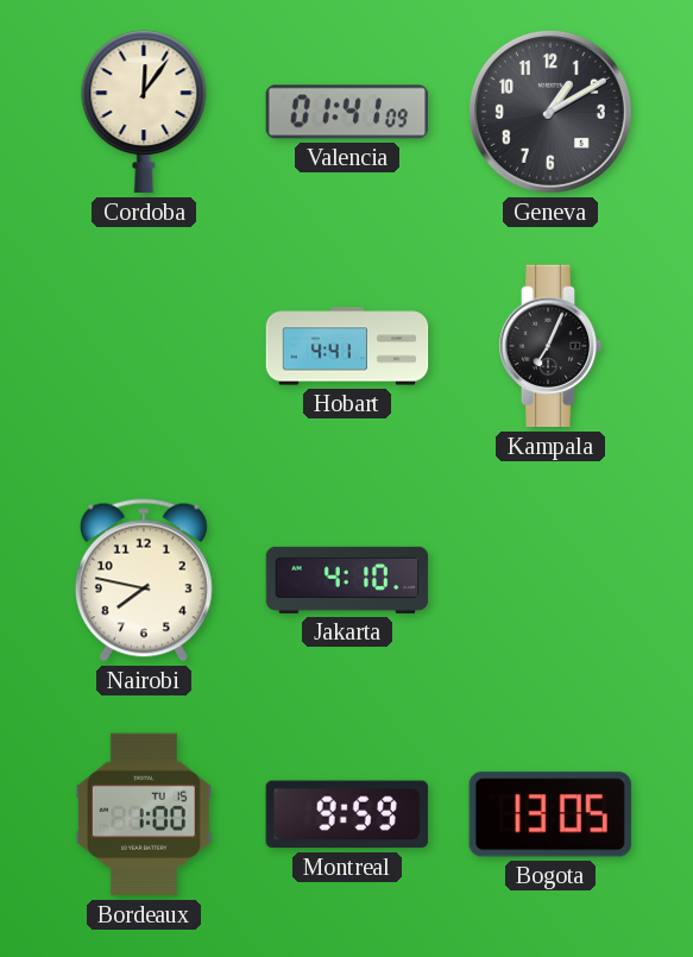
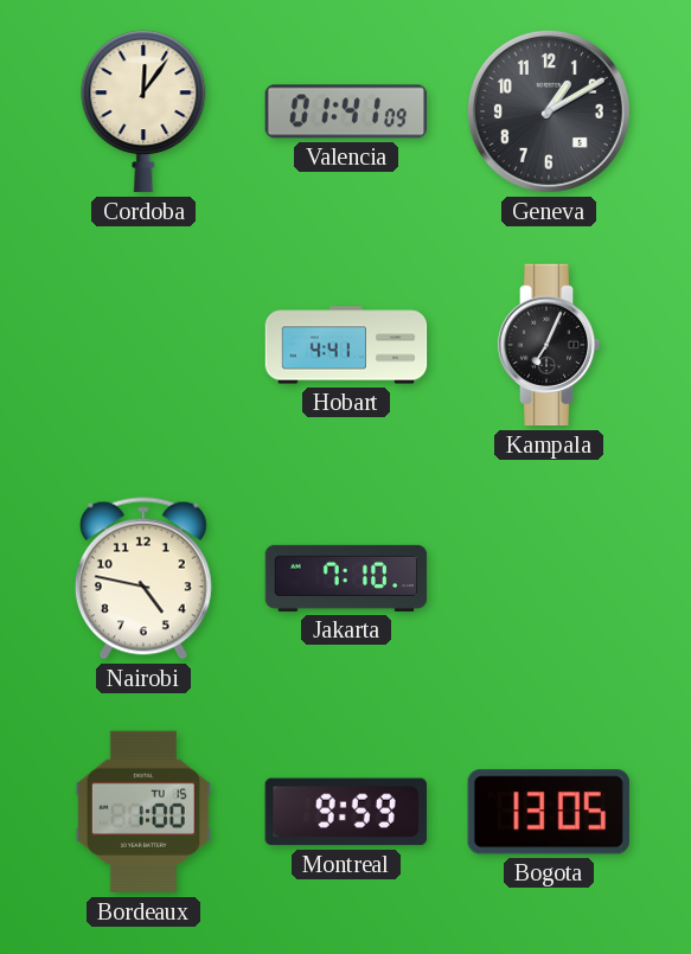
Nairobi: 7:47 -> 4:47 (143, 578)
Jakarta: 4:10 -> 7:10 (346, 578)
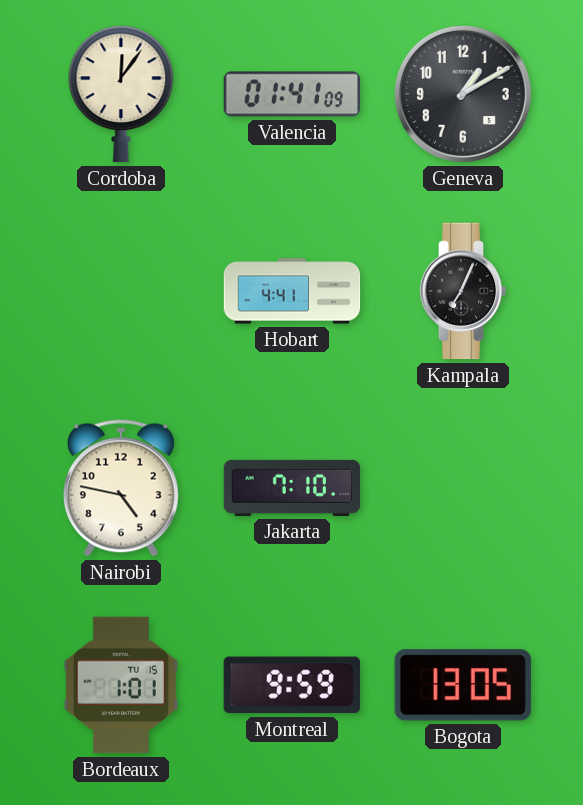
Bordeaux: 1:00 -> 1:01 (121, 685)
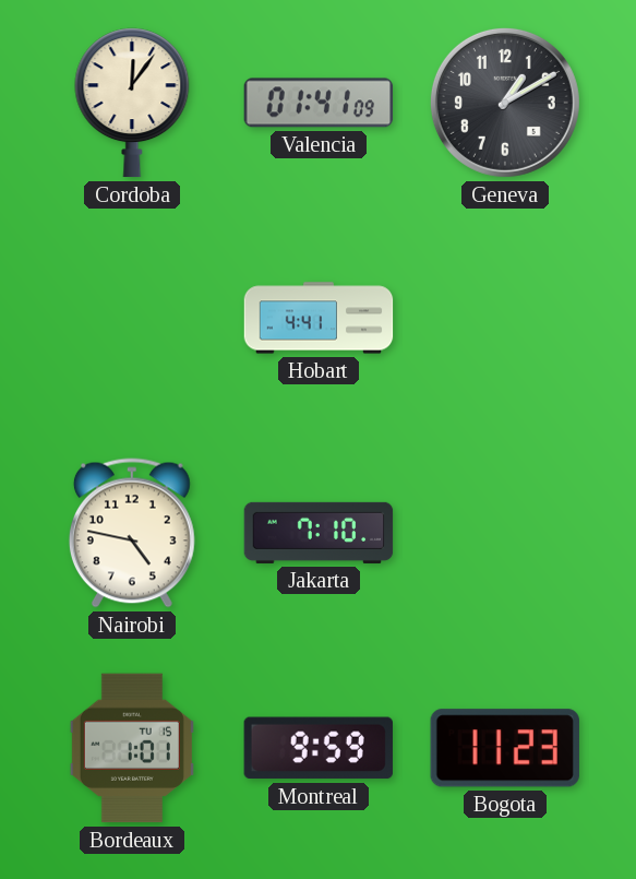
Kampala: 7:04 -> none (463, 291)
Bogota: 13:05 -> 11:23 (505, 748)
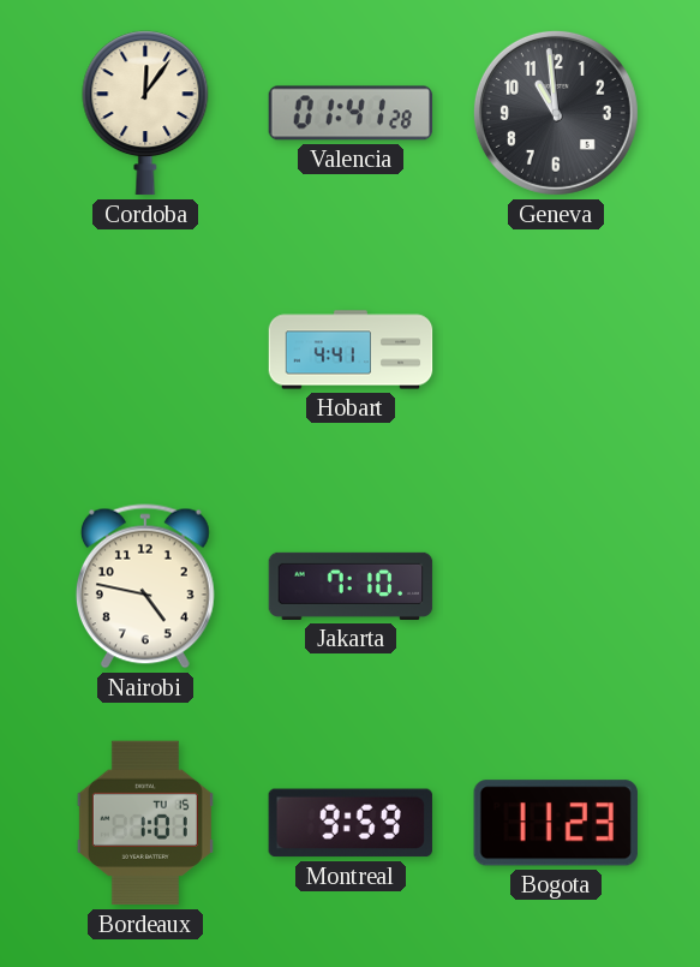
Valencia: 01:41:09 -> 01:41:28 (351, 113)
Geneva: 1:10 -> 10:59 (556, 113)
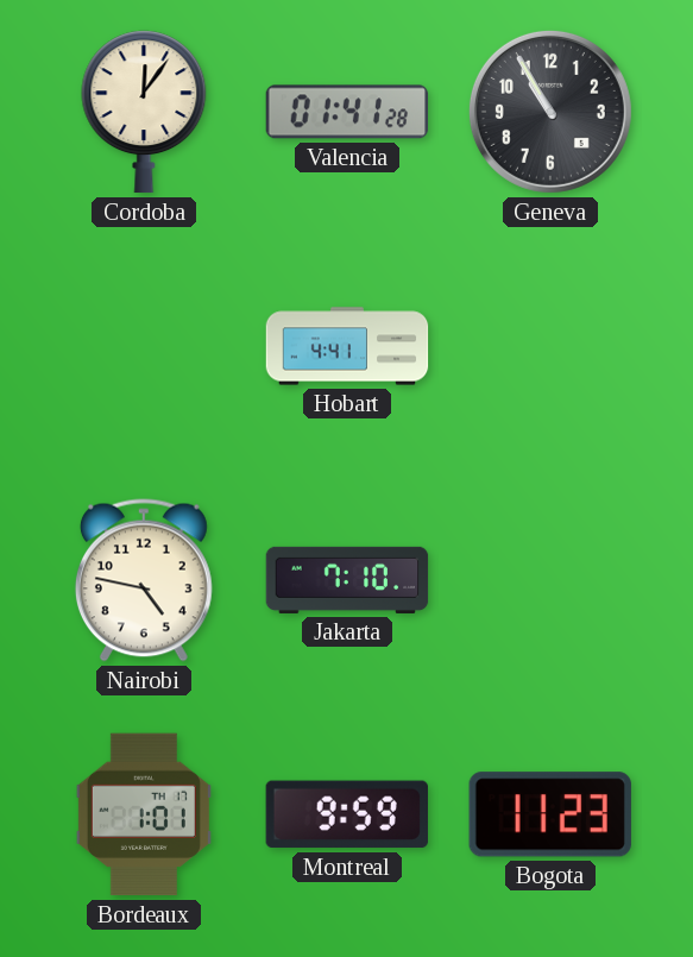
Geneva: 10:59 -> 10:55 (550, 112)
Bordeaux date: TU 15 -> TH 17 (144, 814)
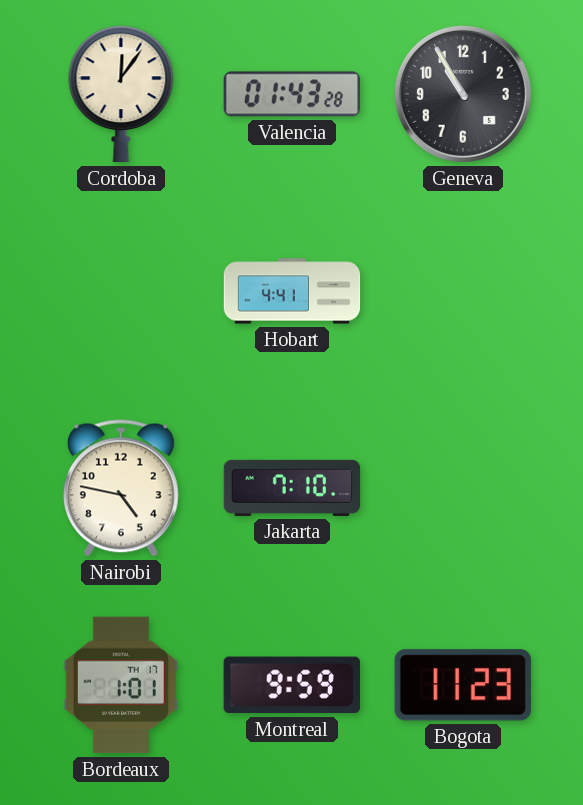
Valencia: 01:41 -> 01:43 (292, 94)
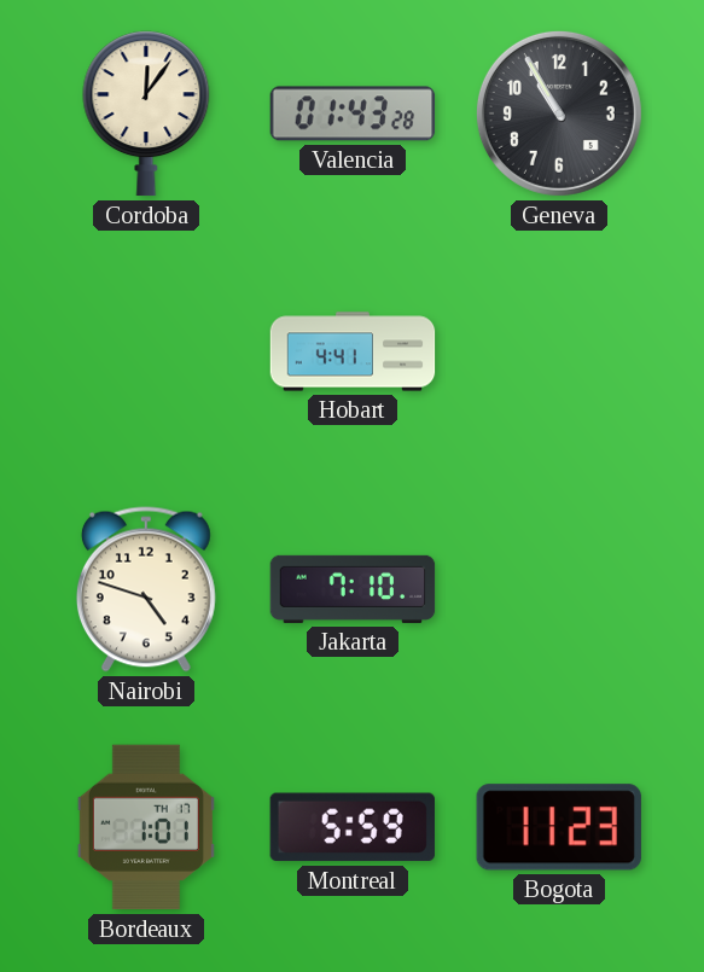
Nairobi: 4:47 -> 4:48 (146, 589)
Montreal: 9:59 -> 5:59 (353, 827)
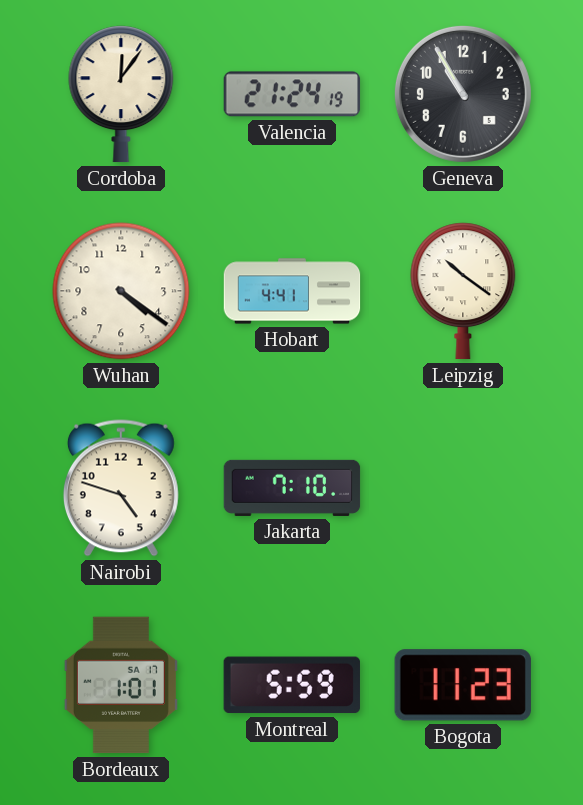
Valencia: 01:43 -> 21:24 (292, 94)
Wuhan: none -> 4:21 (121, 291)
Leipzig: none -> 10:21 (463, 291)
Bordeaux date: TH 17 -> SA 17 (121, 685)
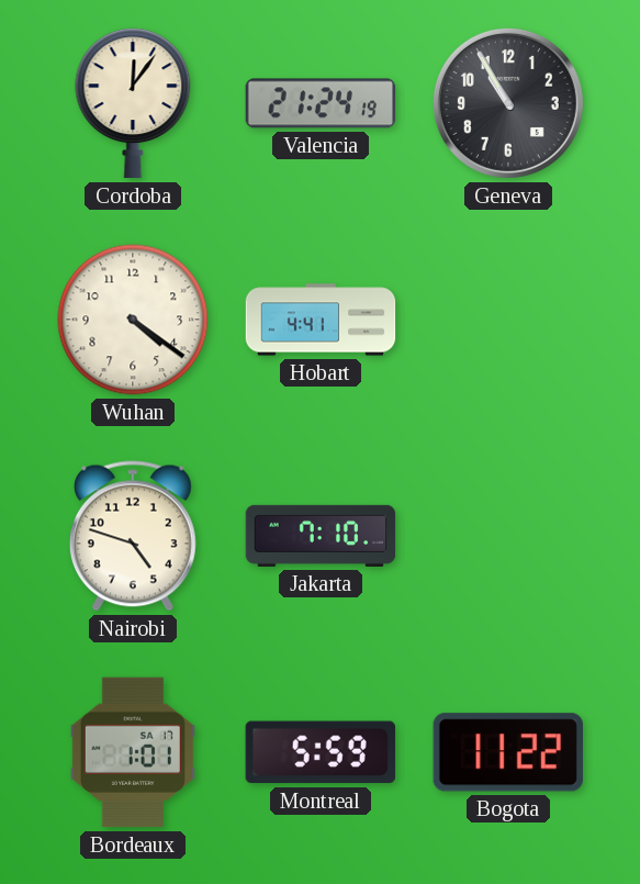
Leipzig: 10:21 -> none (463, 291)
Bogota: 11:23 -> 11:22 (508, 752)
